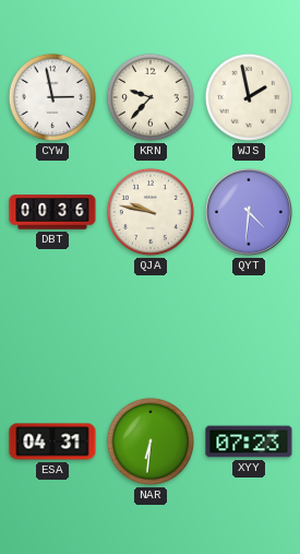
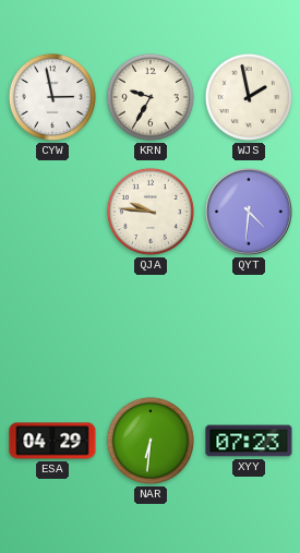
KRN: 9:37 -> 9:35 (151, 97)
DBT: 00:36 -> none (52, 212)
QJA: 9:47 -> 9:46 (151, 212)
ESA: 04:31 -> 04:29 (52, 441)
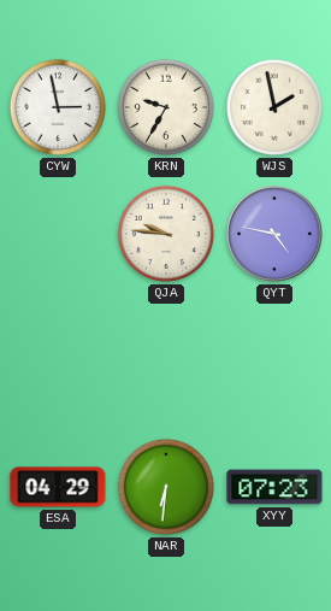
QYT: 4:31 -> 4:47 (276, 235)
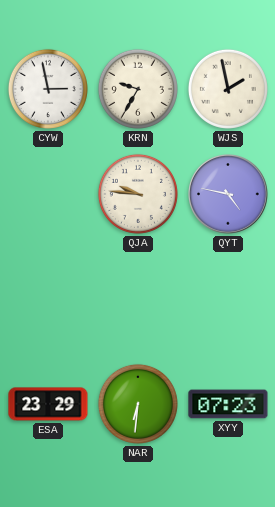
ESA: 04:29 -> 23:29 (48, 404)
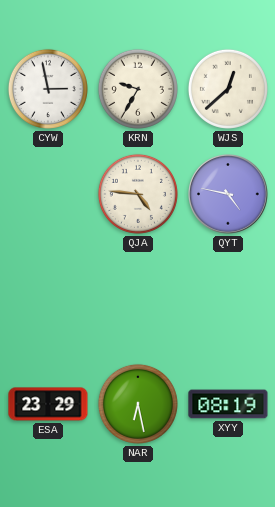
WJS: 1:58 -> 12:38 (228, 89)
QJA: 9:46 -> 4:46 (138, 194)
NAR: 6:31 -> 6:28 (138, 404)
XYY: 07:23 -> 08:19 (228, 404)
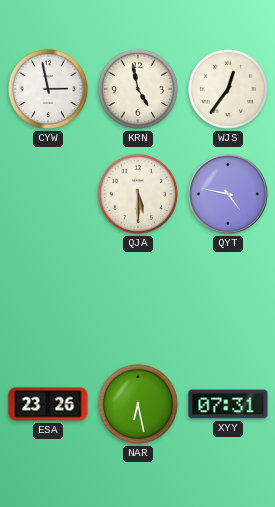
KRN: 9:35 -> 4:58 (138, 89)
WJS: 12:38 -> 12:36 (228, 89)
QJA: 4:46 -> 5:30 (138, 194)
ESA: 23:29 -> 23:26 (48, 404)
XYY: 08:19 -> 07:31 (228, 404)
